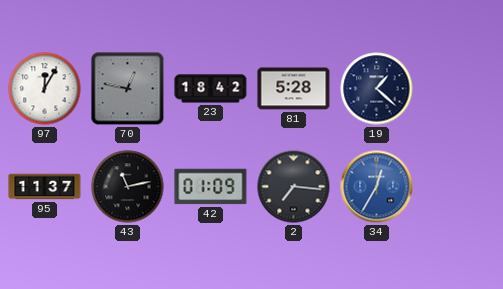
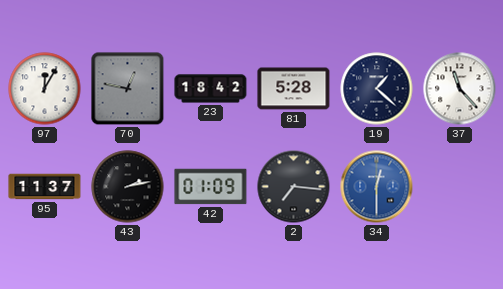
37: none -> 11:23 (460, 89)
43: 11:13 -> 2:13 (128, 187)
34: 12:35 -> 12:30 (377, 187)
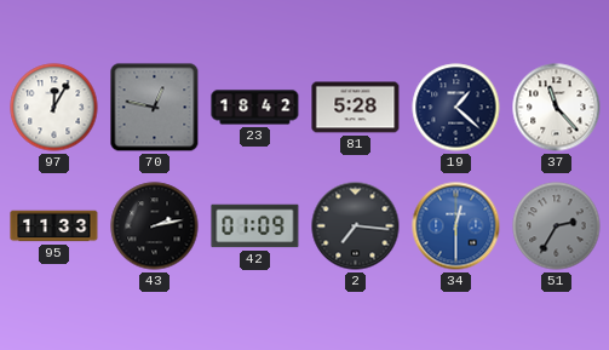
95: 11:37 -> 11:33 (54, 226)
51: none -> 2:35 (557, 226)
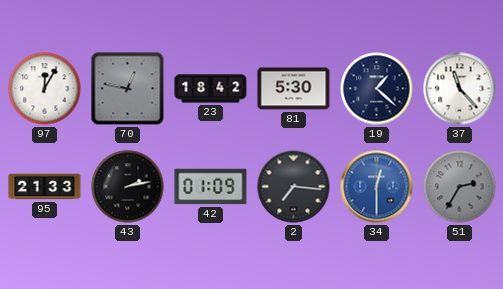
81: 5:28 -> 5:30 (294, 89)
95: 11:33 -> 21:33 (45, 187)
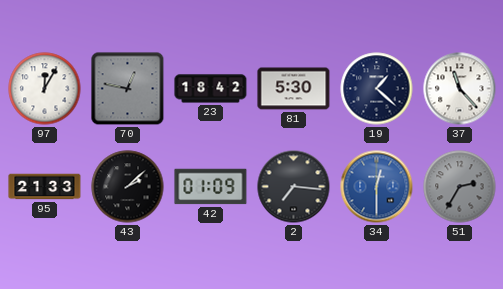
43: 2:13 -> 2:08 (128, 187)
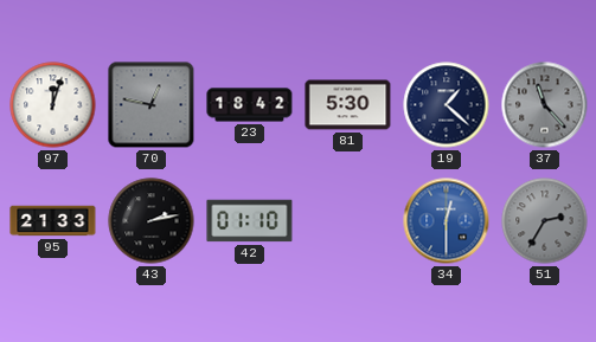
97: 12:05 -> 12:03 (53, 105)
37 dial: white -> grey (545, 105)
43: 2:08 -> 2:13 (152, 221)
42: 01:09 -> 01:10 (250, 221)
2: 7:16 -> none (294, 187)
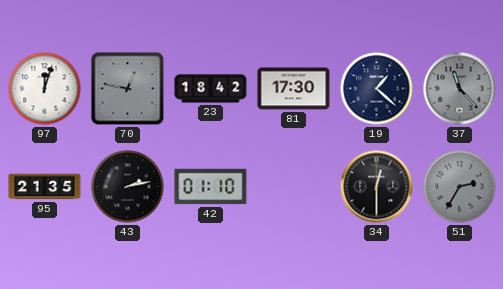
81: 5:30 -> 17:30 (294, 89)
95: 21:33 -> 21:35 (45, 187)
34 dial: blue -> black (377, 187)
